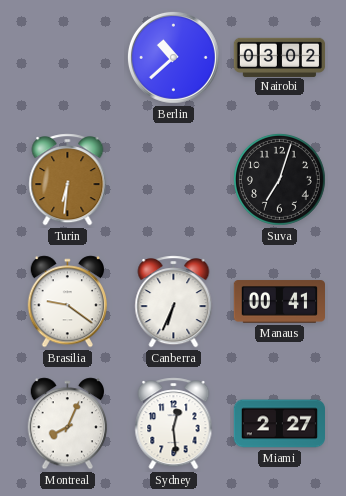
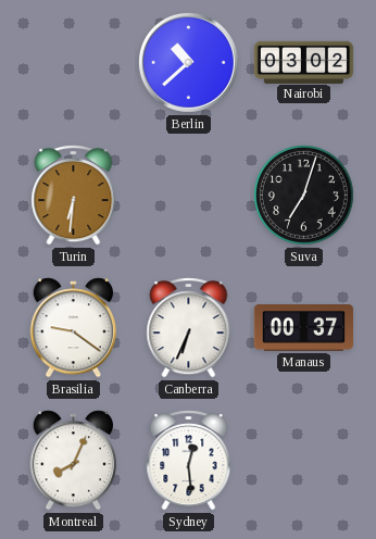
Manaus: 00:41 -> 00:37 (303, 328)
Miami: 2:27 -> none (279, 424)
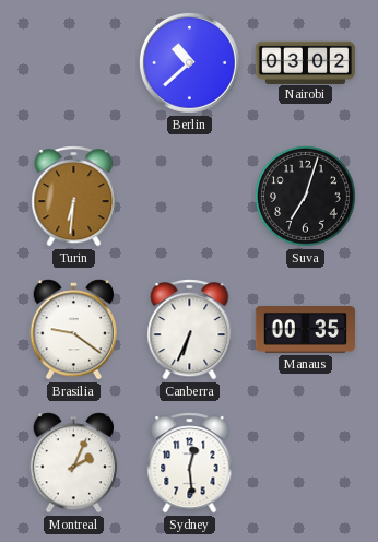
Manaus: 00:37 -> 00:35 (305, 330)
Montreal: 8:04 -> 2:04 (74, 463)
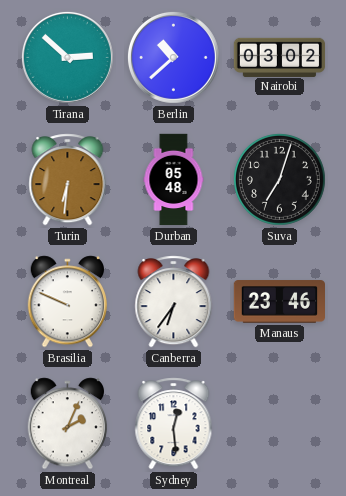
Tirana: none -> 2:52 (67, 57)
Durban: none -> 05:48 (174, 180)
Brasilia: 9:21 -> 9:49 (68, 302)
Canberra: 6:34 -> 6:36 (174, 302)
Manaus: 00:35 -> 23:46 (279, 302)
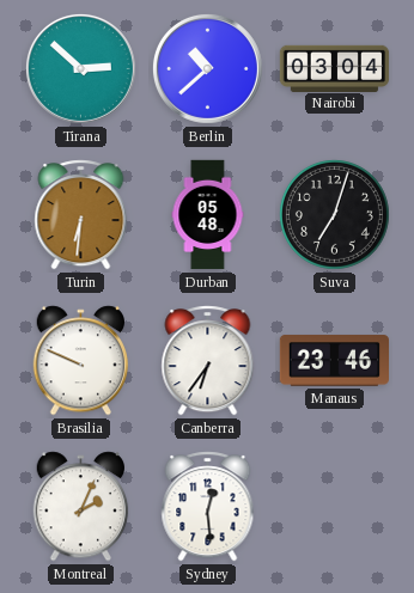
Nairobi: 03:02 -> 03:04 (335, 68)
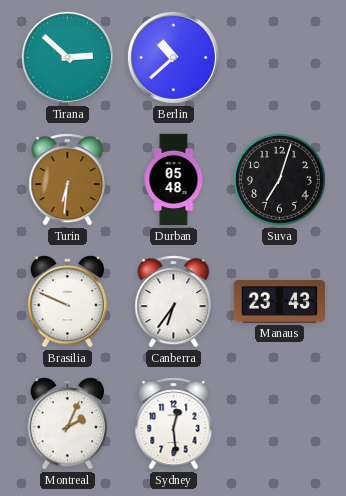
Nairobi: 03:04 -> none (335, 68)
Manaus: 23:46 -> 23:43 (279, 302)
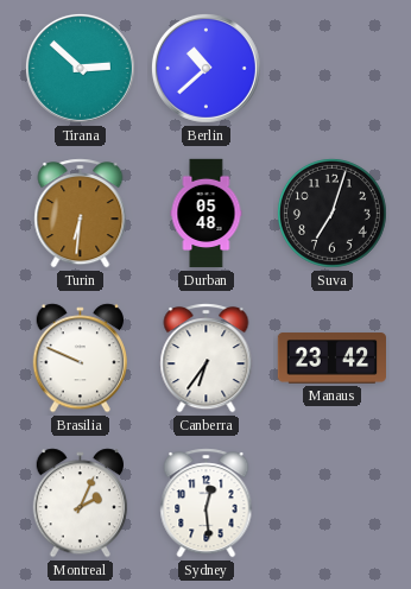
Manaus: 23:43 -> 23:42 (331, 359)
